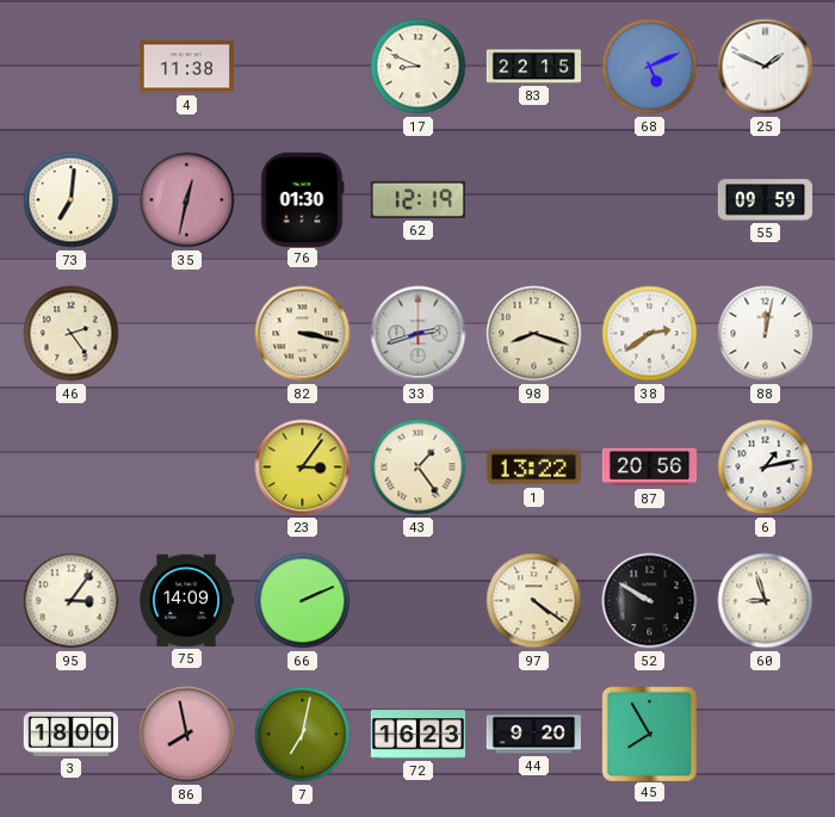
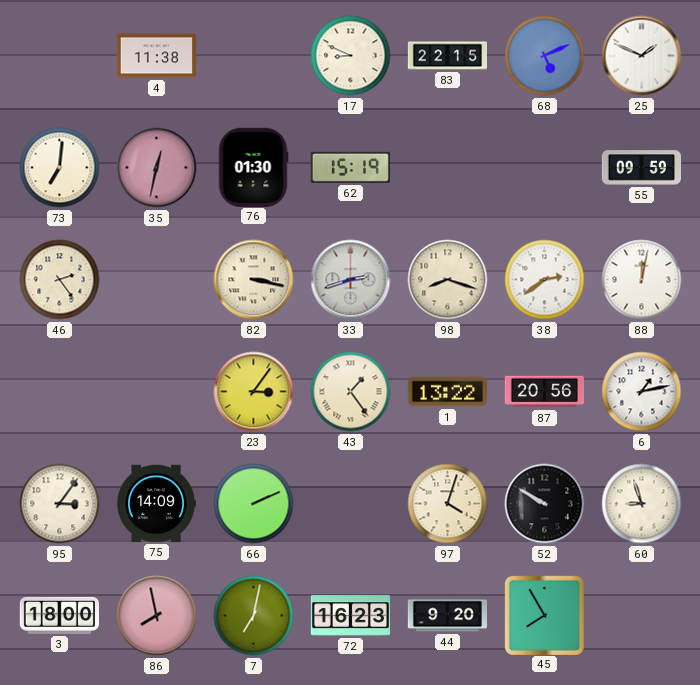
62: 12:19 -> 15:19 (350, 167)
97: 4:21 -> 4:03 (448, 504)
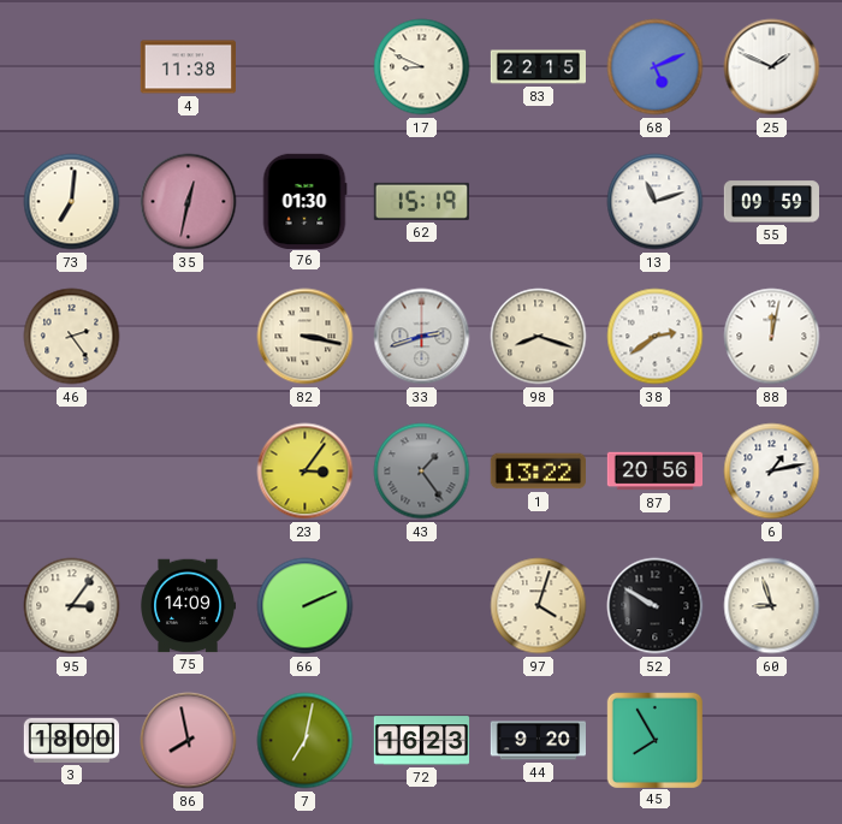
13: none -> 11:12 (656, 202)
43 dial: cream -> grey (422, 472)
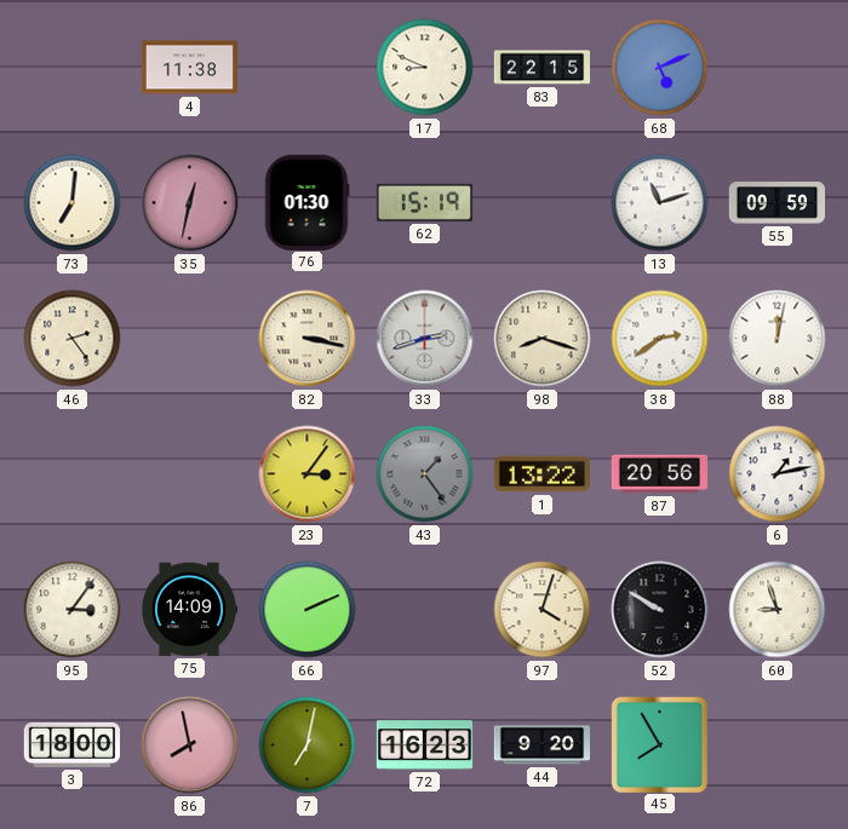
25: 1:49 -> none (772, 67)
